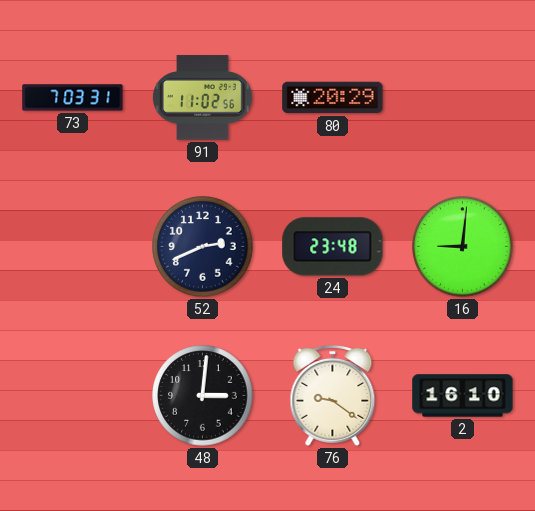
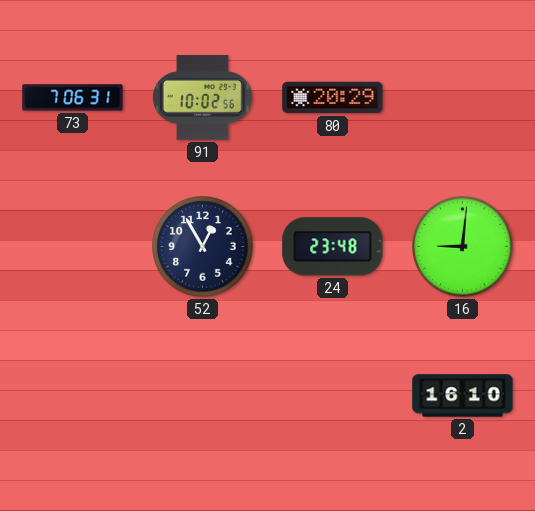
73: 7:03 -> 7:06 (73, 98)
91: 11:02 -> 10:02 (203, 98)
52: 2:41 -> 12:55 (203, 247)
48: 3:01 -> none (203, 396)
76: 9:21 -> none (333, 395)
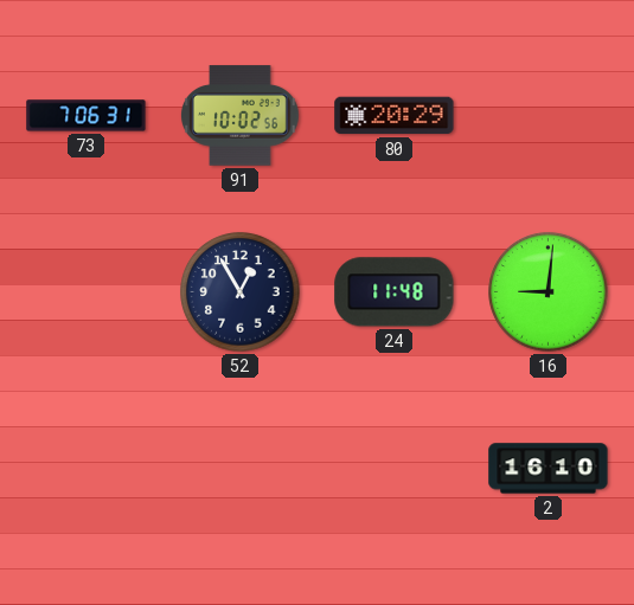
24: 23:48 -> 11:48 (395, 292)
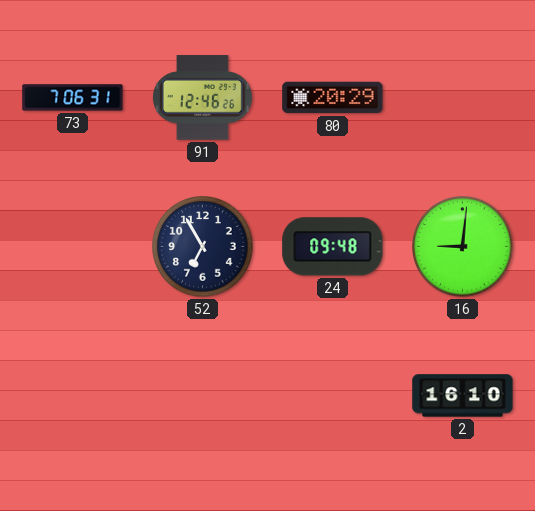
91: 10:02 -> 12:46 (203, 98)
52: 12:55 -> 6:55 (203, 247)
24: 11:48 -> 09:48 (333, 247)
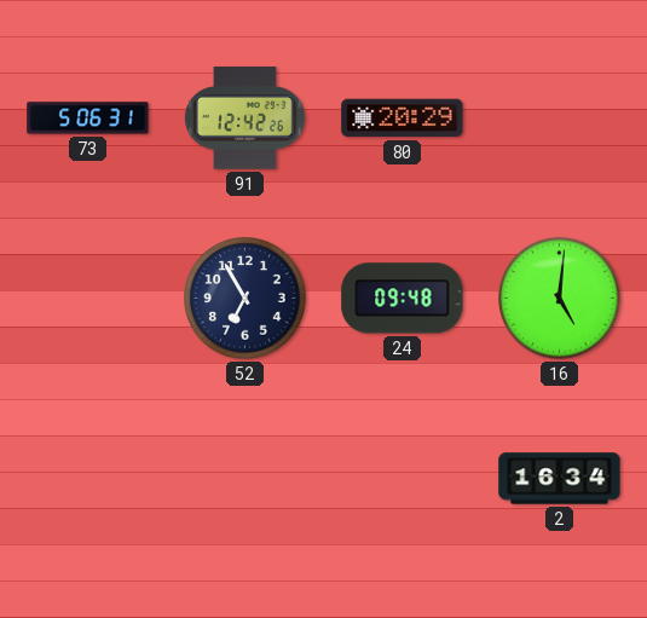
73: 7:06 -> 5:06 (88, 119)
91: 12:46 -> 12:42 (245, 119)
16: 9:01 -> 5:01 (560, 299)
2: 16:10 -> 16:34 (560, 479)
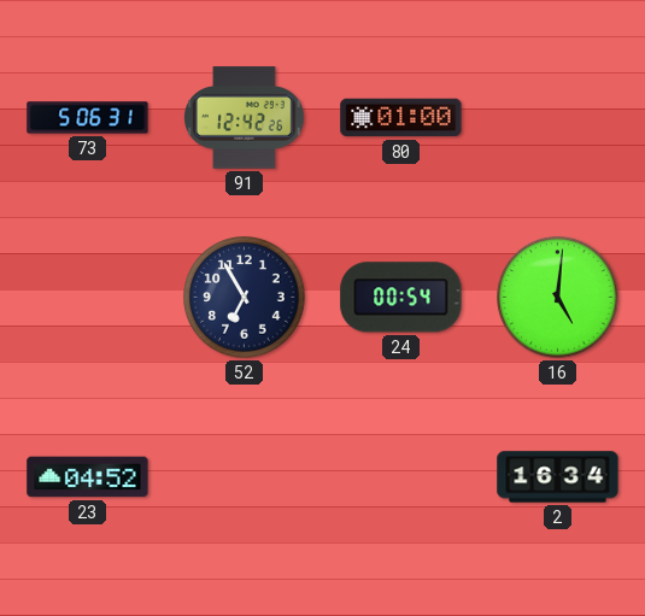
80: 20:29 -> 01:00 (401, 118)
24: 09:48 -> 00:54 (401, 298)
23: none -> 04:52 (88, 477)
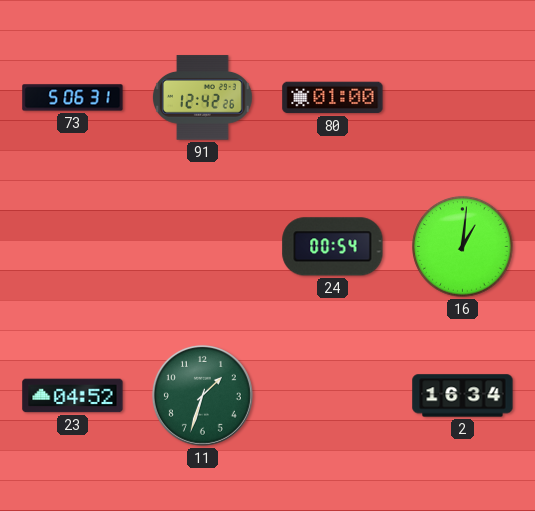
52: 6:55 -> none (245, 298)
16: 5:01 -> 1:01 (463, 247)
11: none -> 1:33 (202, 395)
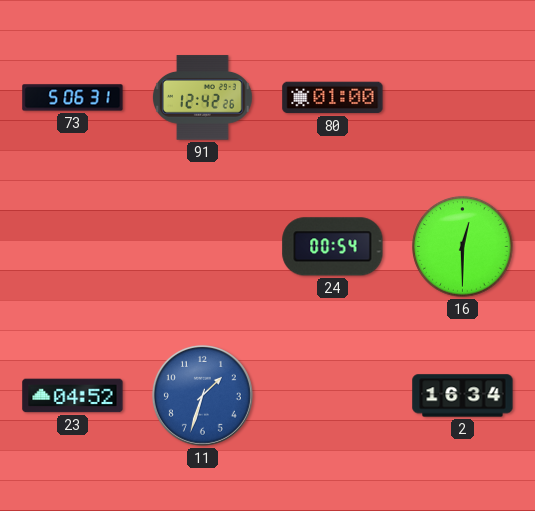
16: 1:01 -> 12:30 (463, 247)
11 dial: green -> blue (202, 395)
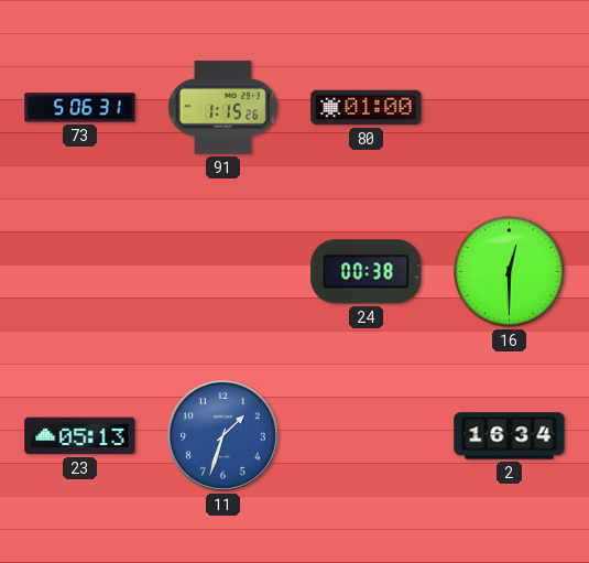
91: 12:42 -> 1:15 (223, 108)
24: 00:54 -> 00:38 (367, 272)
23: 04:52 -> 05:13 (80, 436)
